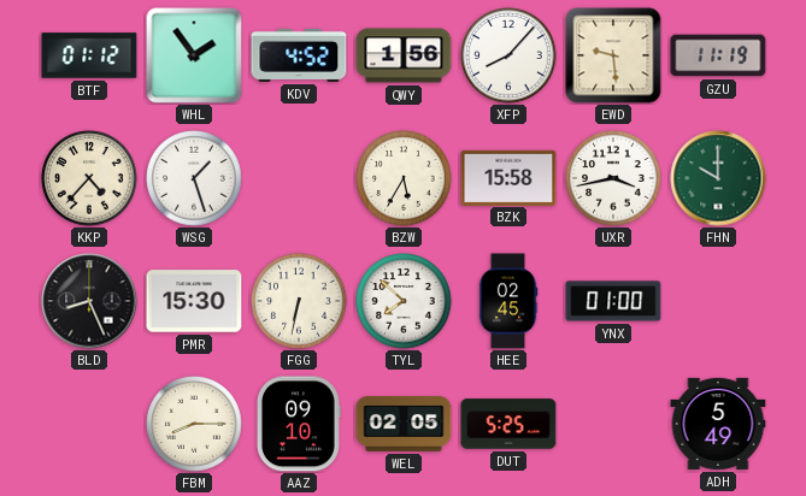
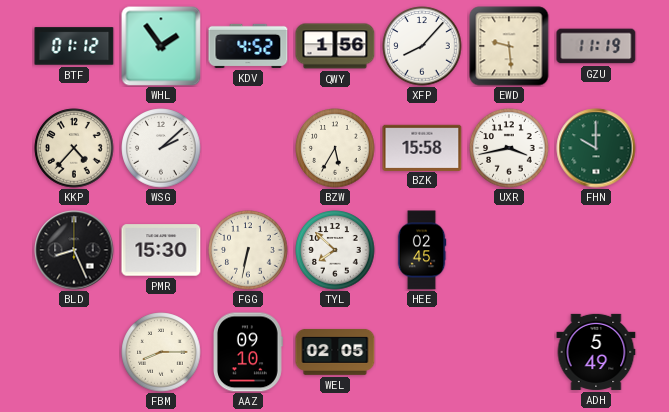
WSG: 1:27 -> 2:08 (161, 148)
YNX: 01:00 -> none (613, 301)
DUT: 5:25 -> none (508, 424)
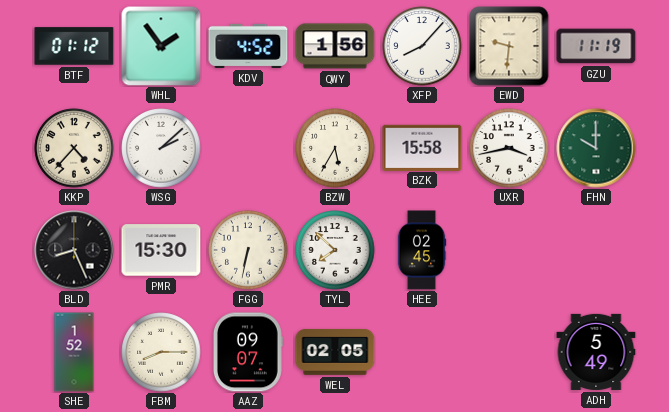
EWD: 9:29 -> 9:31 (509, 46)
SHE: none -> 1:52 (74, 352)
AAZ: 09:10 -> 09:07 (247, 352)
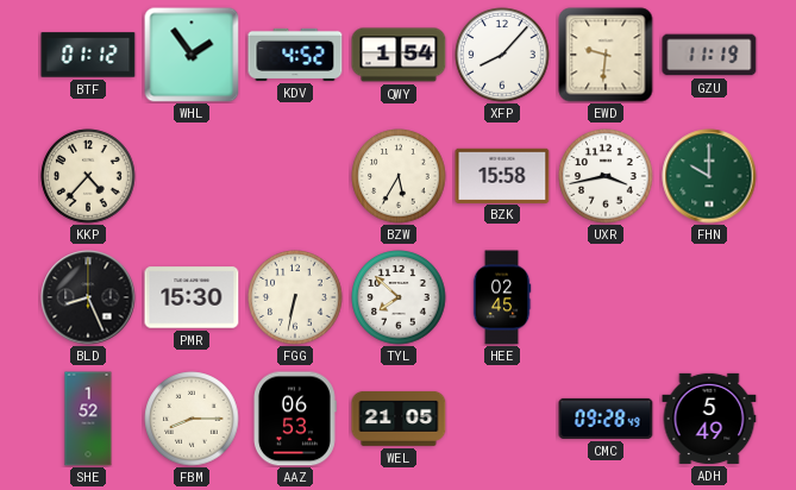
QWY: 1:56 -> 1:54 (399, 55)
WSG: 2:08 -> none (161, 148)
AAZ: 09:07 -> 06:53 (294, 419)
WEL: 02:05 -> 21:05 (399, 419)
CMC: none -> 09:28 (606, 419)
